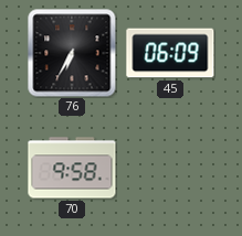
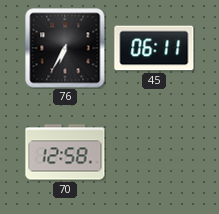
45: 06:09 -> 06:11 (154, 48)
70: 9:58 -> 12:58 (65, 152)
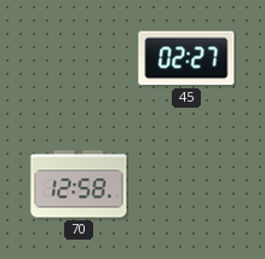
76: 6:35 -> none (65, 48)
45: 06:11 -> 02:27 (186, 58)
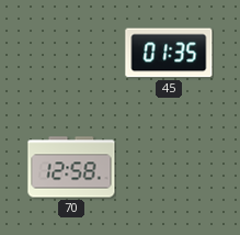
45: 02:27 -> 01:35 (169, 53)
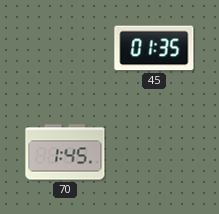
70: 12:58 -> 1:45 (65, 152)
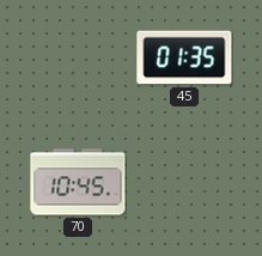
70: 1:45 -> 10:45 (78, 182)
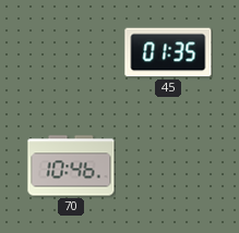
70: 10:45 -> 10:46 (71, 165)
